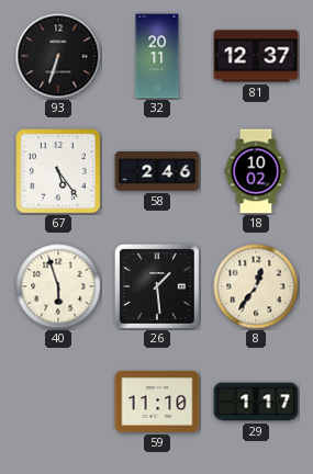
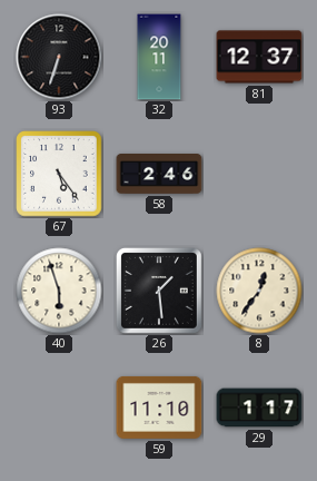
18: 10:02 -> none (256, 171)
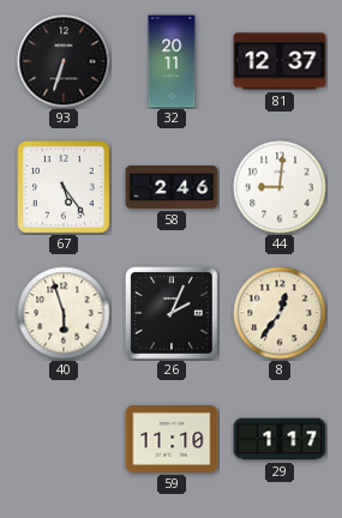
44: none -> 9:01 (280, 187)
26: 1:29 -> 2:04 (172, 313)
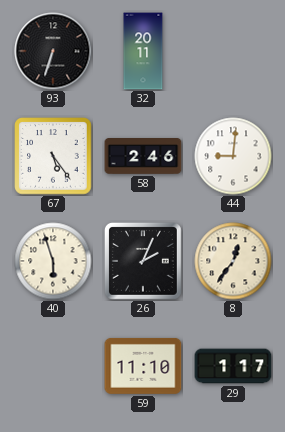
81: 12:37 -> none (280, 61)
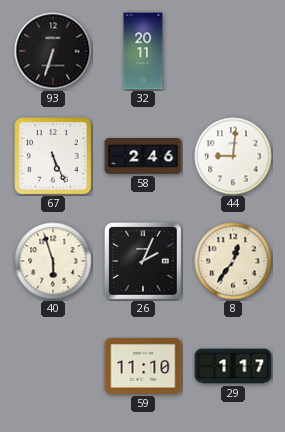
67: 5:24 -> 5:26 (53, 156)
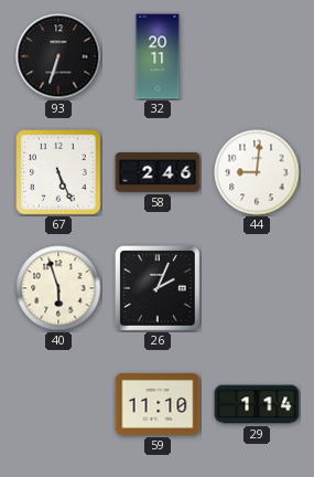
8: 12:36 -> none (233, 261)
29: 1:17 -> 1:14 (257, 404)
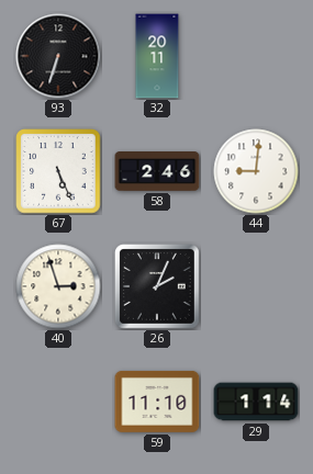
40: 5:57 -> 2:57 (58, 286)
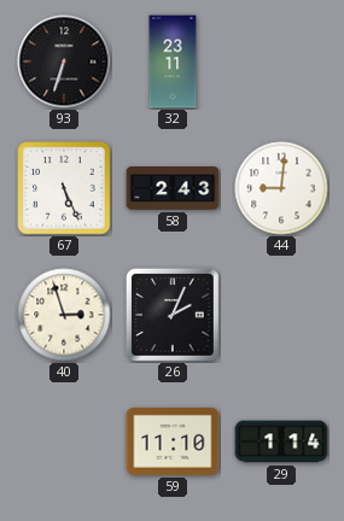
32: 20:11 -> 23:11 (173, 62)
58: 2:46 -> 2:43 (173, 189)
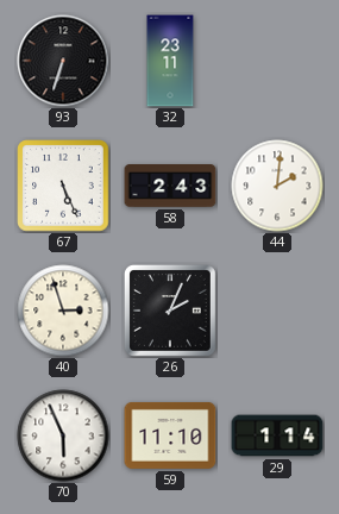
44: 9:01 -> 2:01 (277, 186)
70: none -> 5:56 (63, 435)
